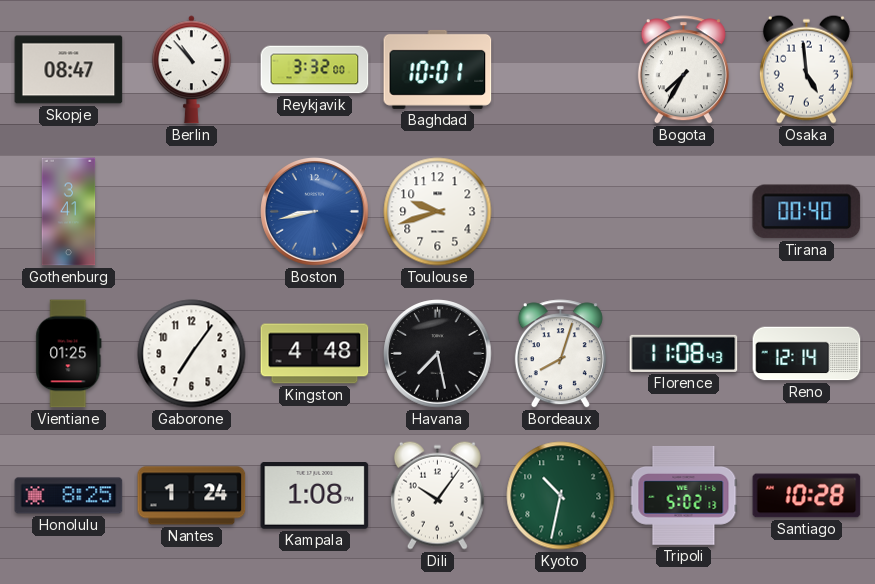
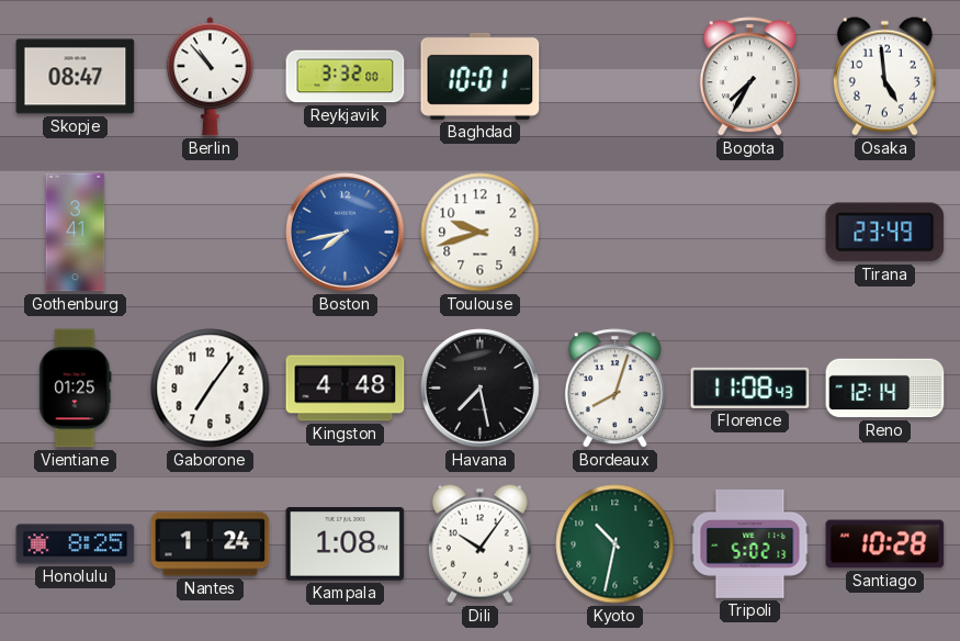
Boston: 8:43 -> 7:43 (346, 233)
Tirana: 00:40 -> 23:49 (885, 233)
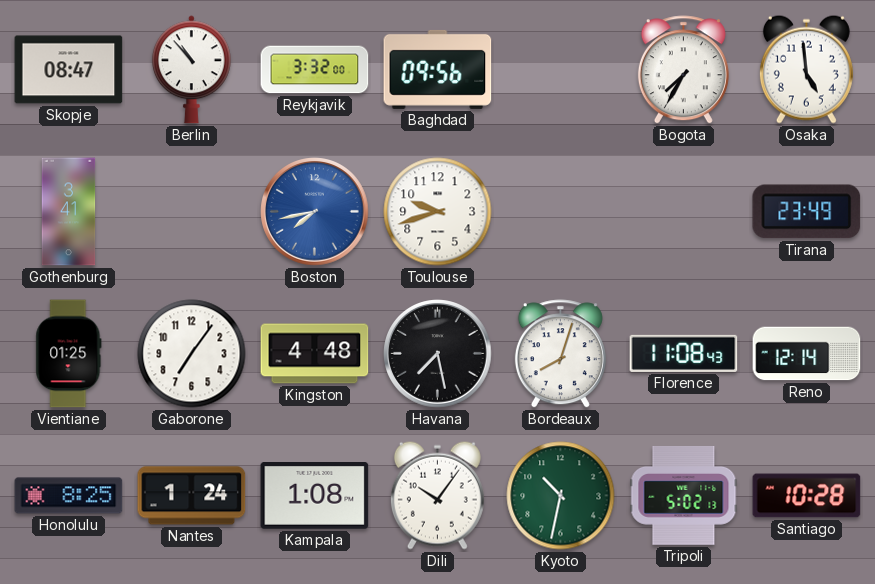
Baghdad: 10:01 -> 09:56 (438, 69)
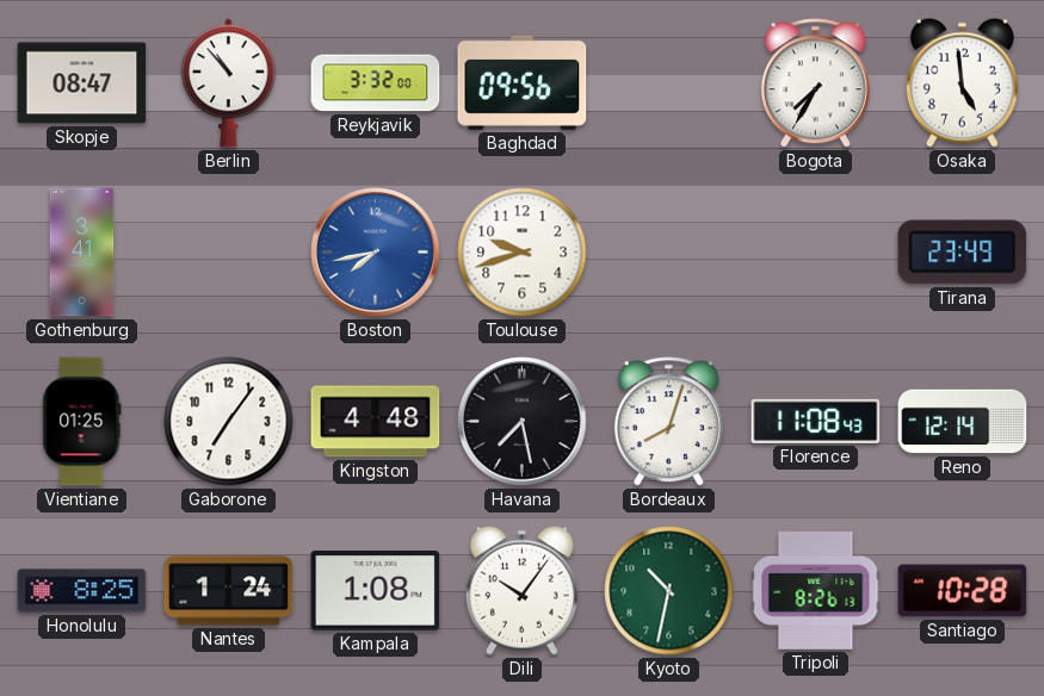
Tripoli: 5:02 -> 8:26 (816, 590)
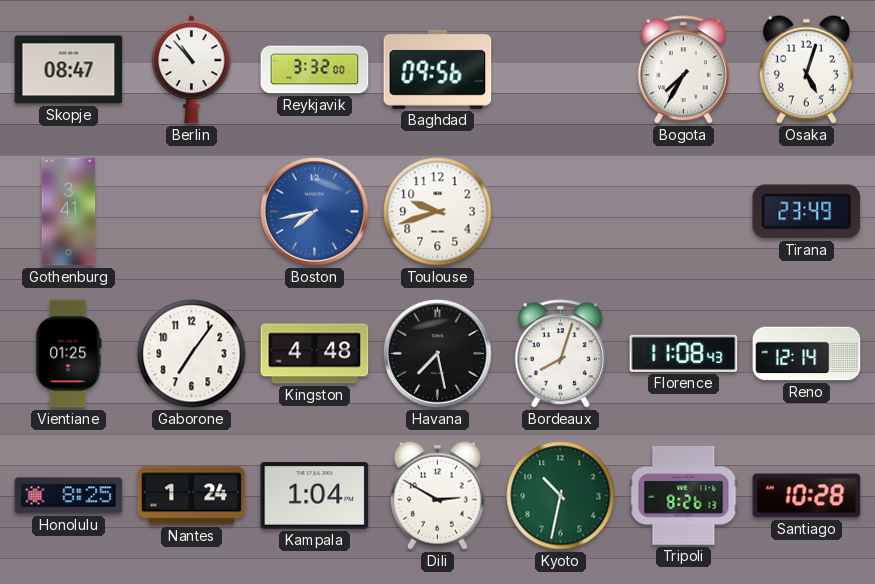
Osaka: 4:59 -> 5:03 (806, 69)
Kampala: 1:08 -> 1:04 (315, 496)
Dili: 10:06 -> 2:50 (437, 495)
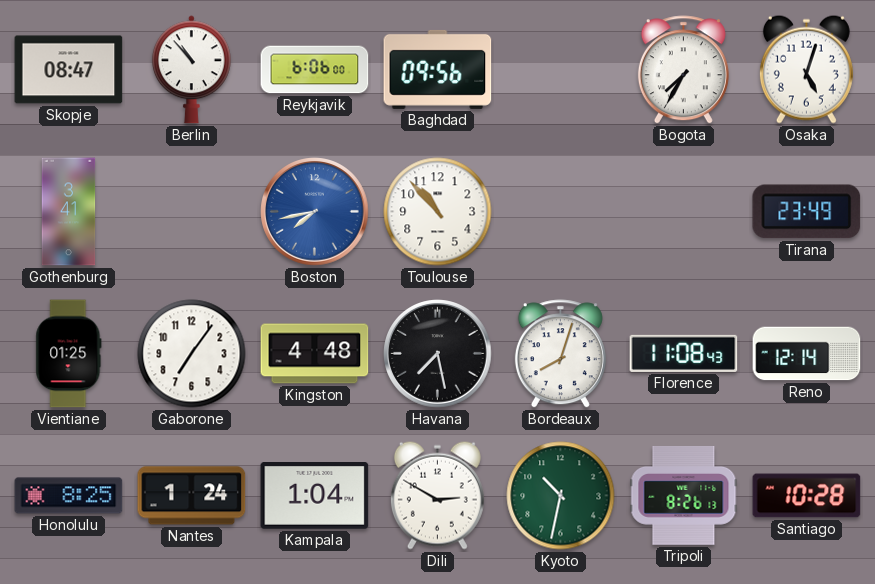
Reykjavik: 3:32 -> 6:06 (315, 70)
Toulouse: 9:42 -> 10:53 (438, 212)
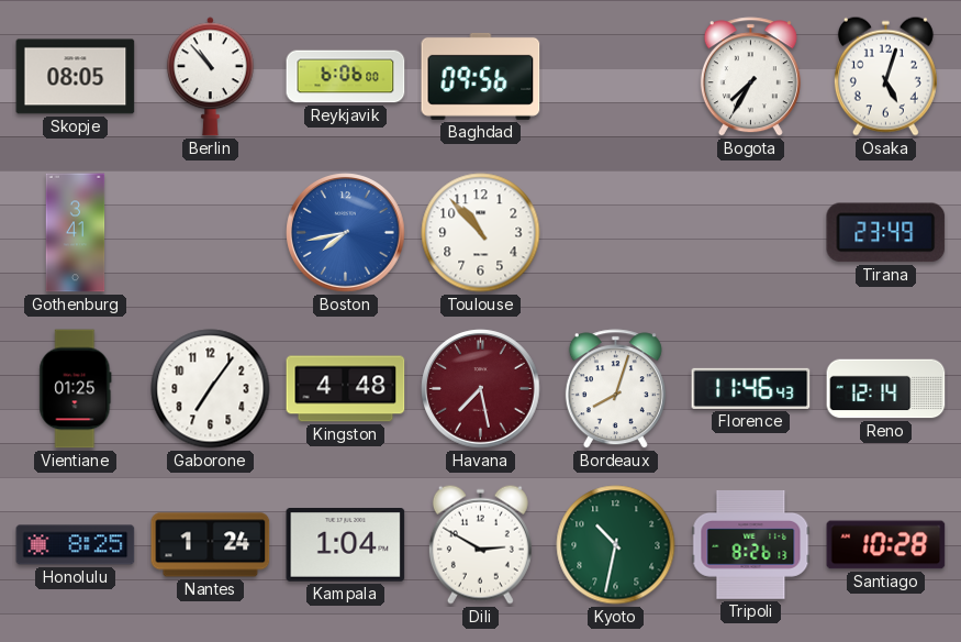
Skopje: 08:47 -> 08:05 (76, 77)
Havana dial: black -> burgundy (481, 389)
Florence: 11:08 -> 11:46 (751, 388)
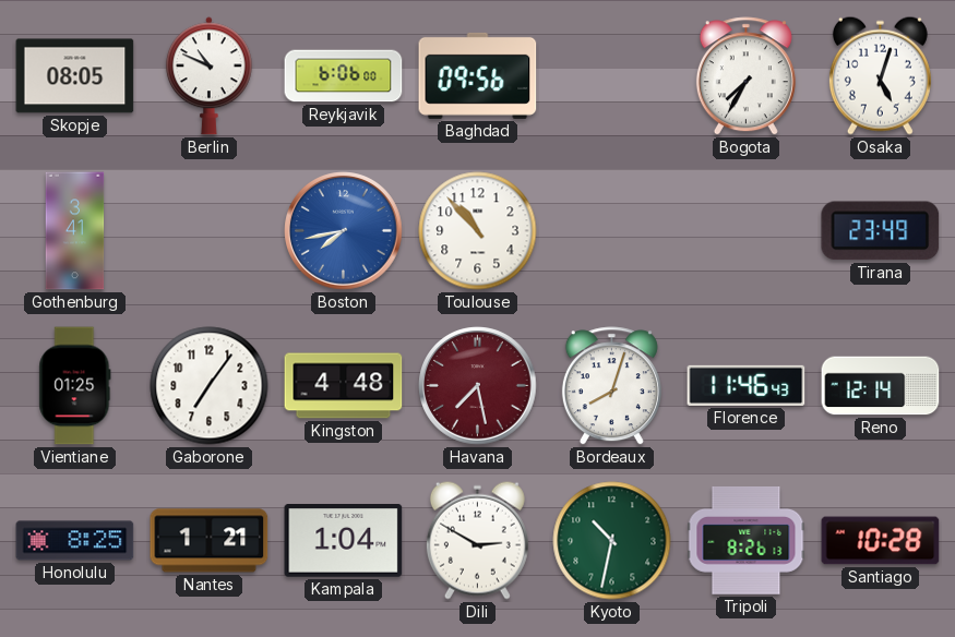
Berlin: 10:53 -> 10:49 (208, 76)
Nantes: 1:24 -> 1:21 (210, 541)
